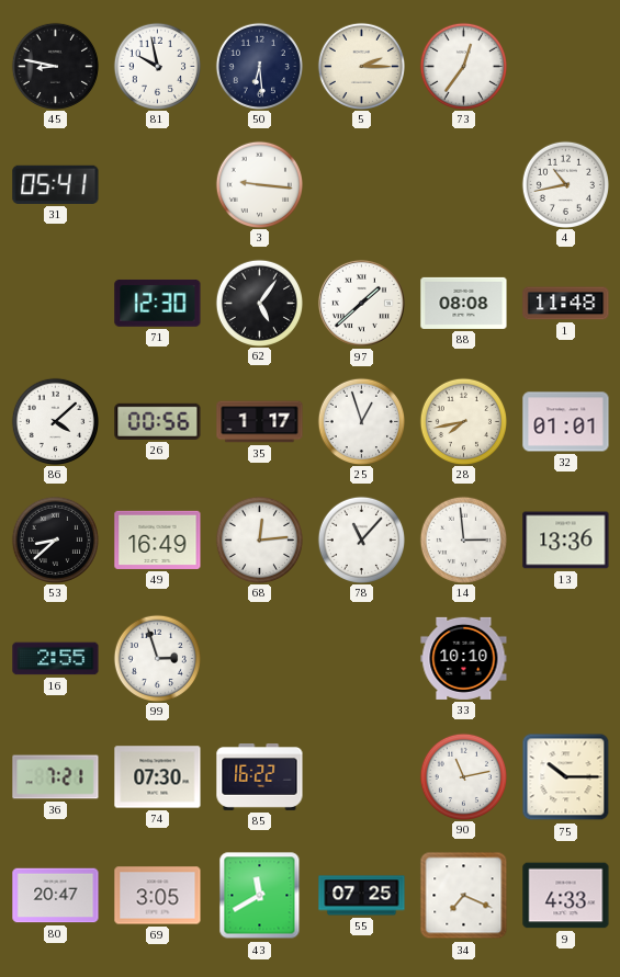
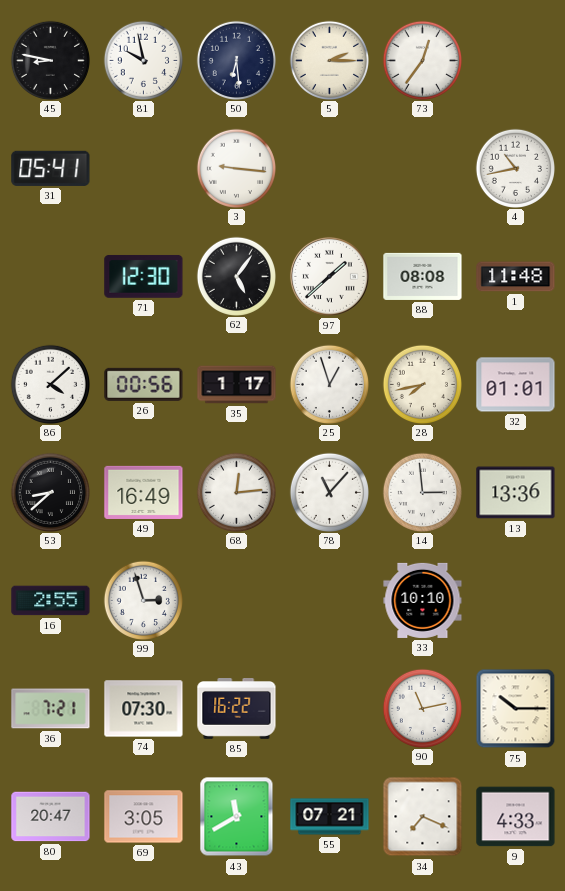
55: 07:25 -> 07:21 (330, 817)
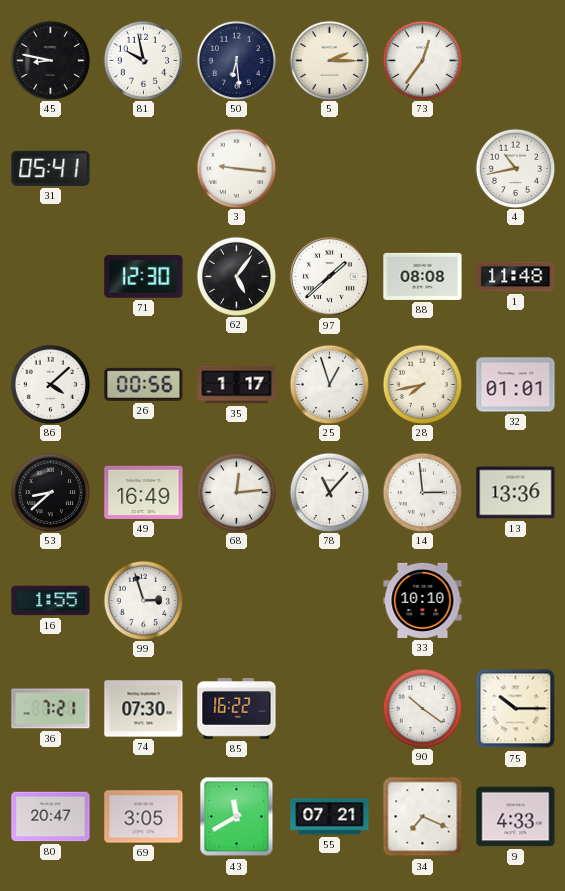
16: 2:55 -> 1:55 (51, 601)
90: 11:13 -> 10:21 (422, 708)
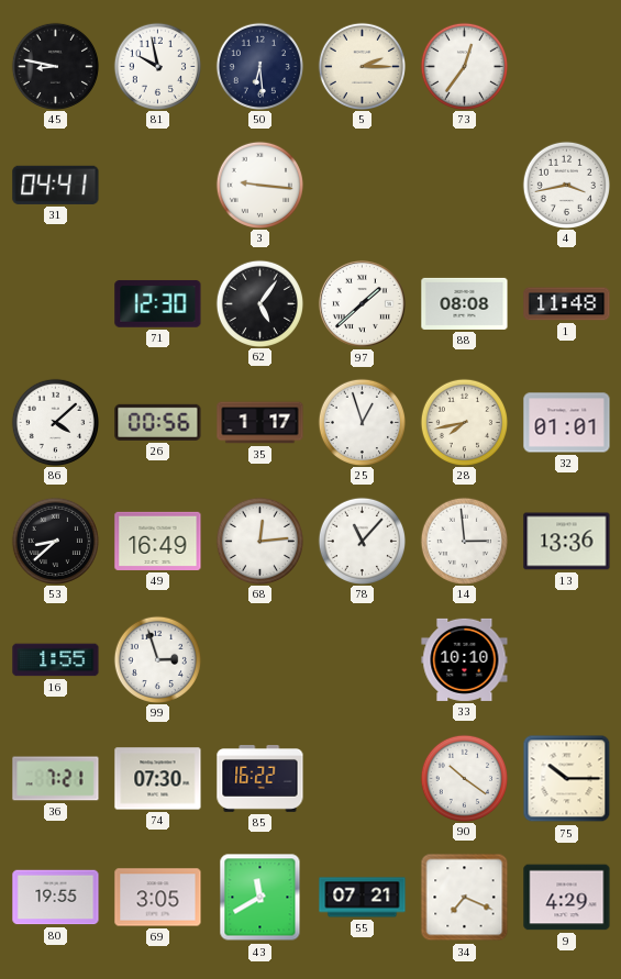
31: 05:41 -> 04:41 (56, 185)
4: 10:43 -> 3:43 (566, 185)
80: 20:47 -> 19:55 (56, 898)
9: 4:33 -> 4:29 (567, 898)
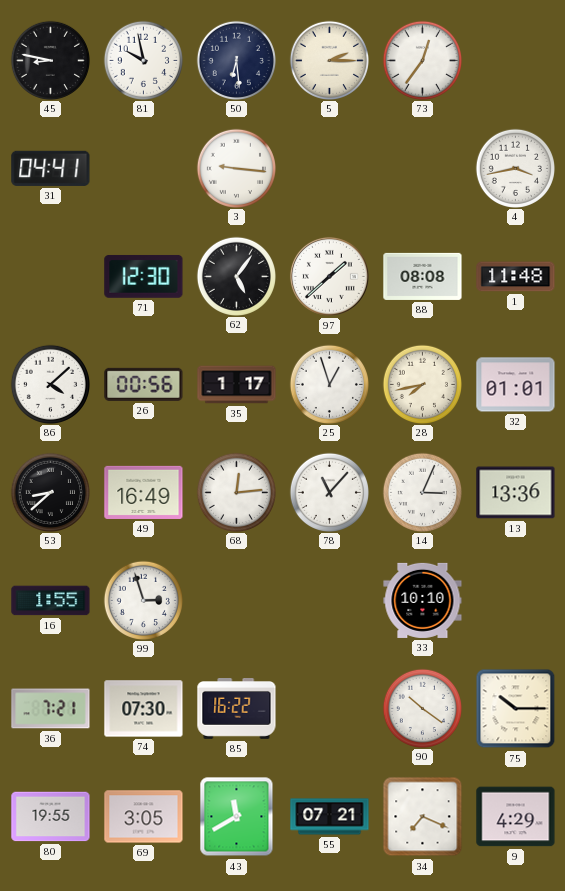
14: 2:59 -> 3:04 (422, 492)
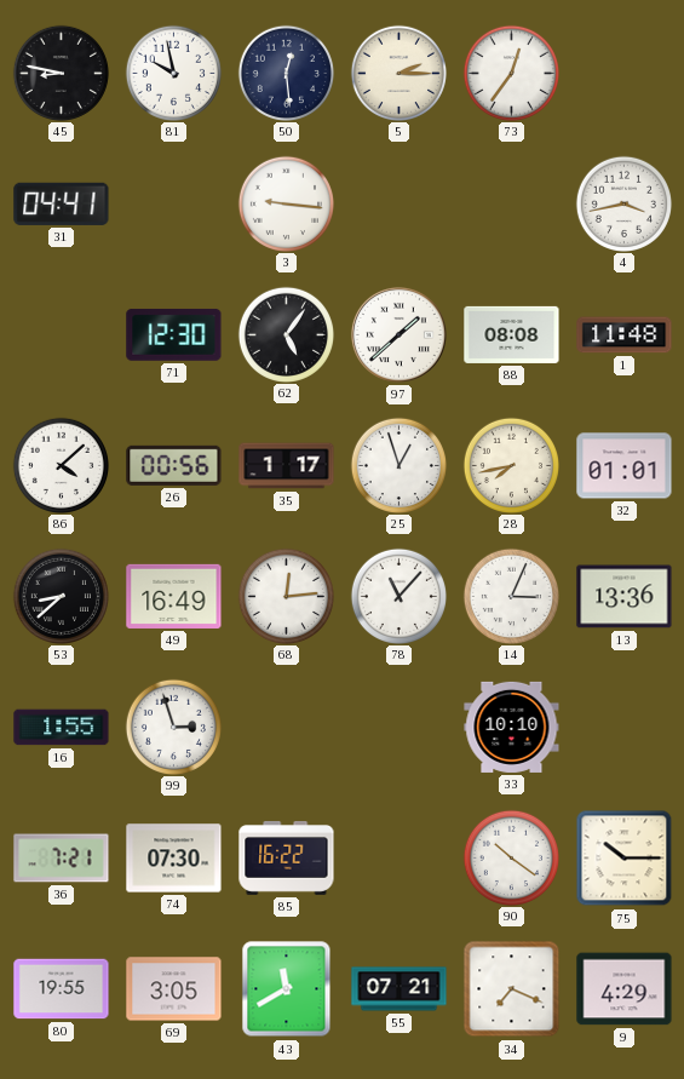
50: 6:29 -> 12:29 (286, 73)
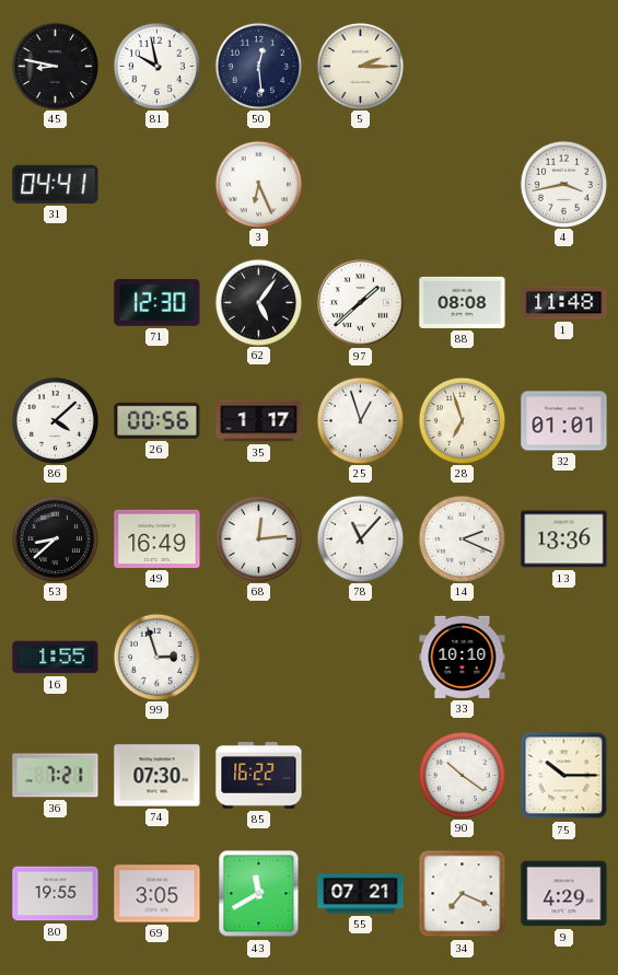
73: 12:36 -> none (511, 73)
3: 9:16 -> 6:26 (258, 184)
28: 7:43 -> 6:57 (462, 420)
14: 3:04 -> 2:19 (462, 538)
